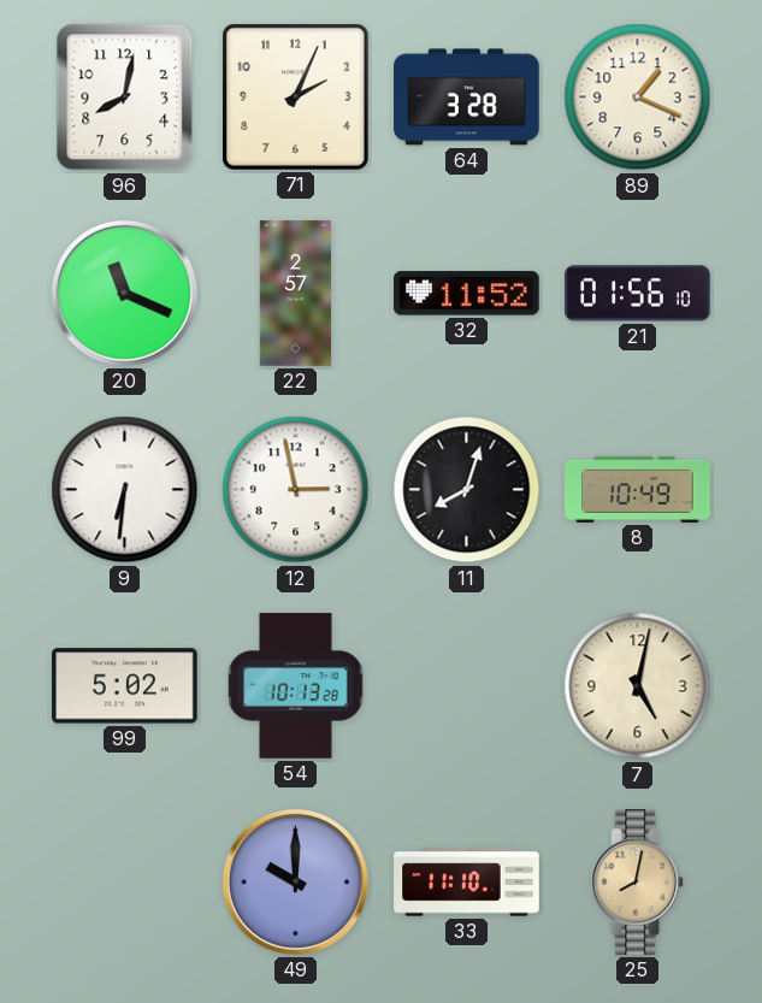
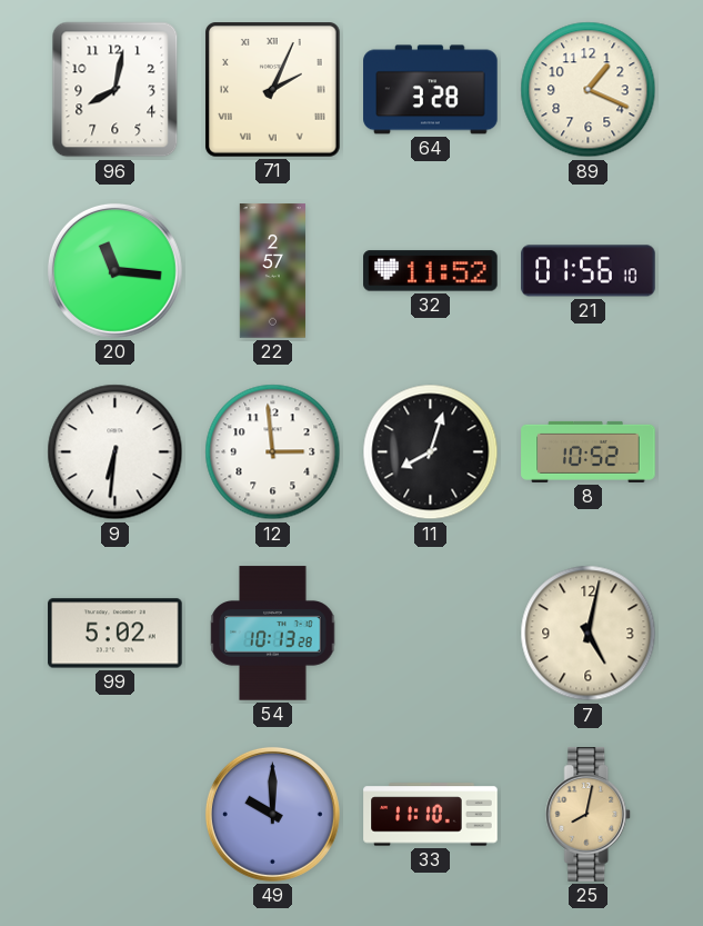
71 numerals: Arabic -> Roman (273, 90)
20: 11:19 -> 11:16 (114, 270)
12: 2:58 -> 2:59 (273, 452)
8: 10:49 -> 10:52 (589, 451)
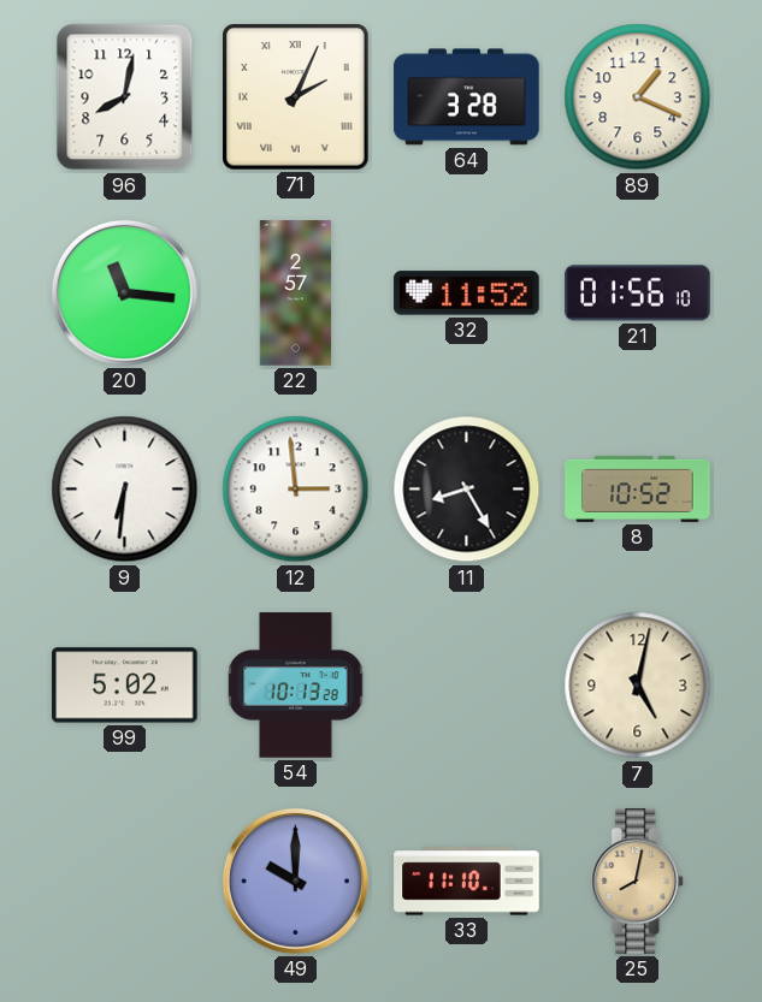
11: 8:03 -> 8:25 (467, 490)
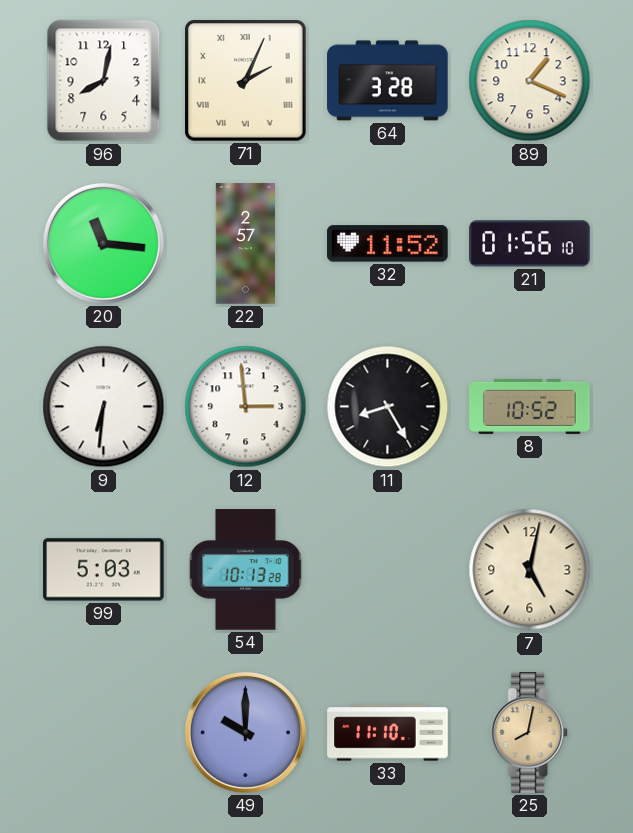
99: 5:02 -> 5:03 (104, 570)
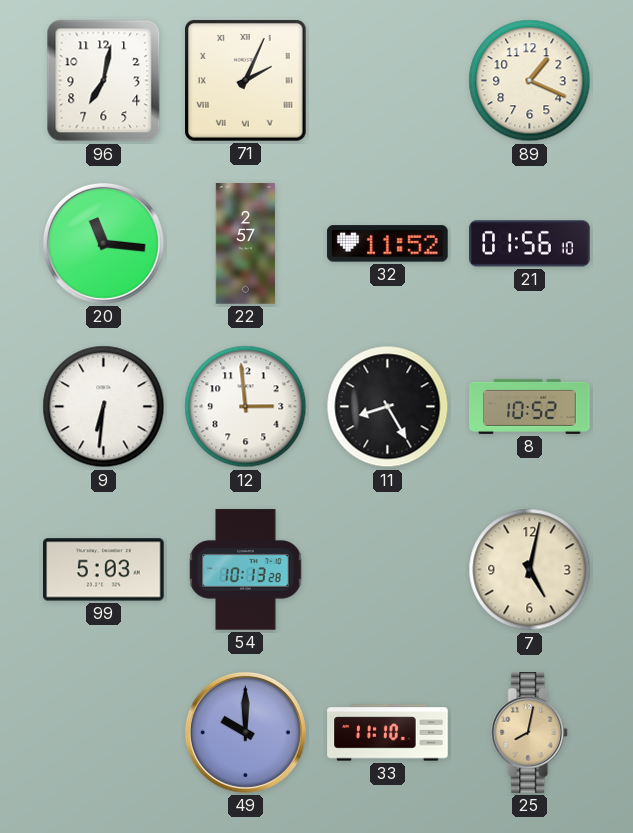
96: 8:02 -> 7:02 (104, 81)
64: 3:28 -> none (388, 81)
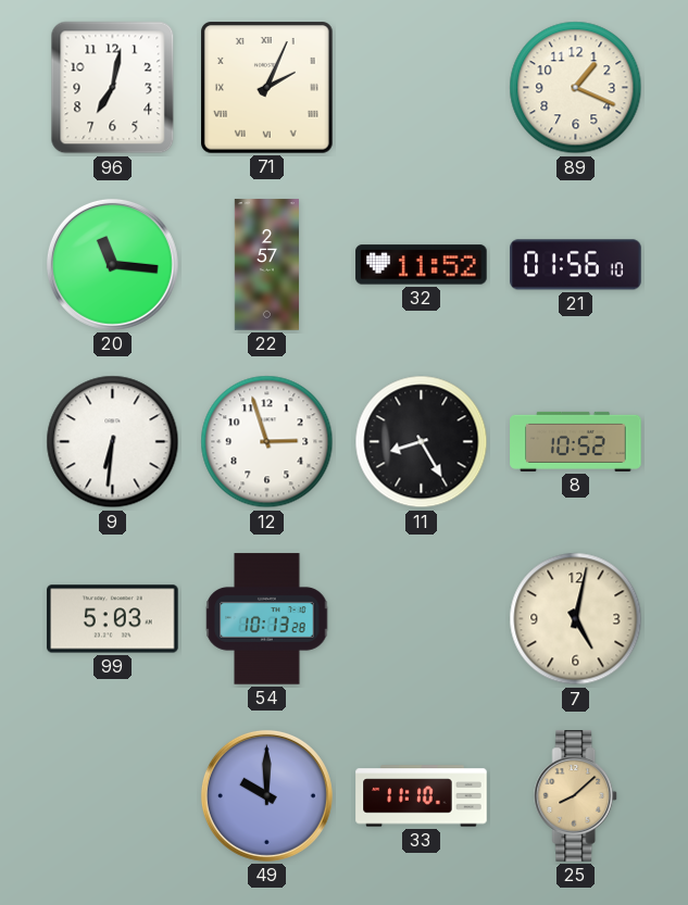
12: 2:59 -> 2:57 (267, 442)
25: 8:02 -> 8:08 (576, 796)
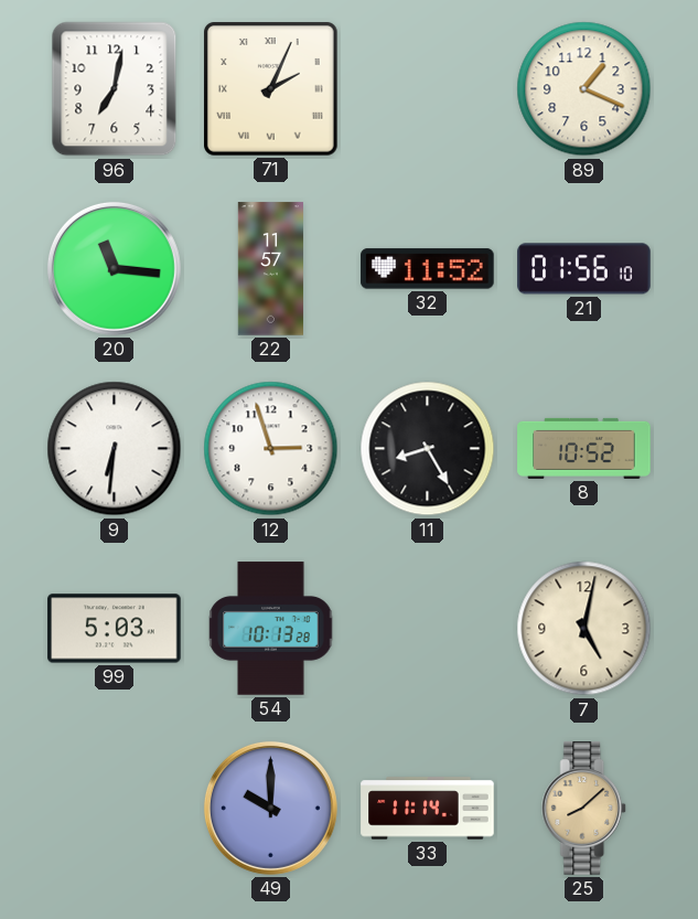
22: 2:57 -> 11:57 (270, 269)
33: 11:10 -> 11:14 (428, 809)
